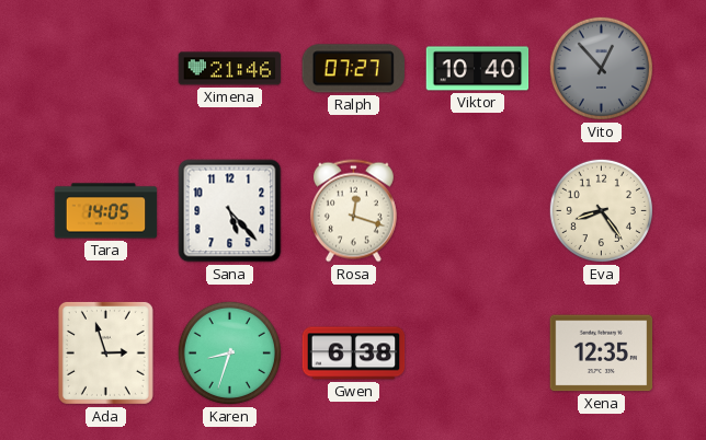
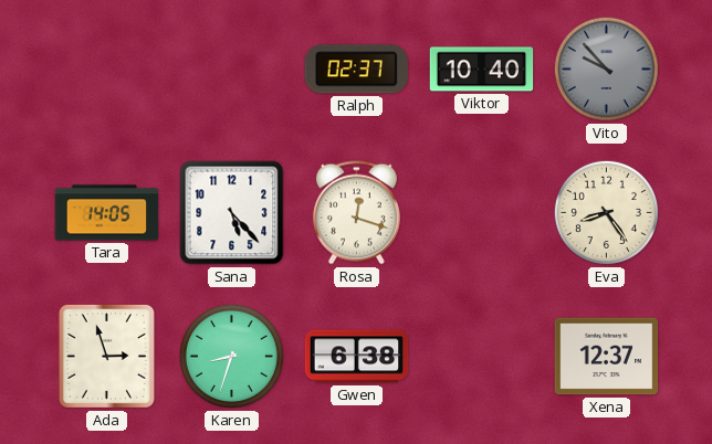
Ximena: 21:46 -> none (230, 69)
Ralph: 07:27 -> 02:37 (356, 70)
Vito: 12:53 -> 9:53 (606, 68)
Xena: 12:35 -> 12:37 (607, 357)
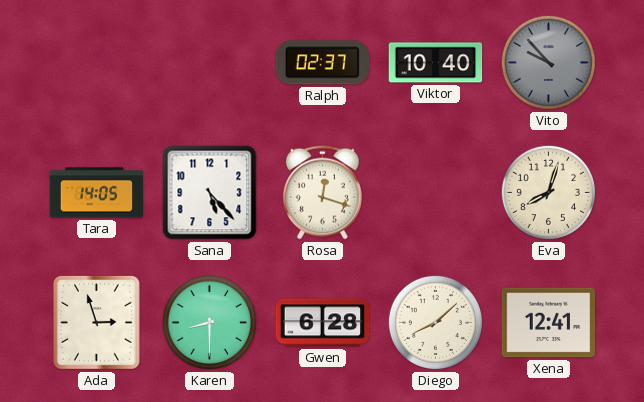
Eva: 8:24 -> 8:03 (548, 192)
Karen: 8:33 -> 8:30 (209, 322)
Gwen: 6:38 -> 6:28 (323, 323)
Diego: none -> 8:08 (435, 322)
Xena: 12:37 -> 12:41 (549, 323)
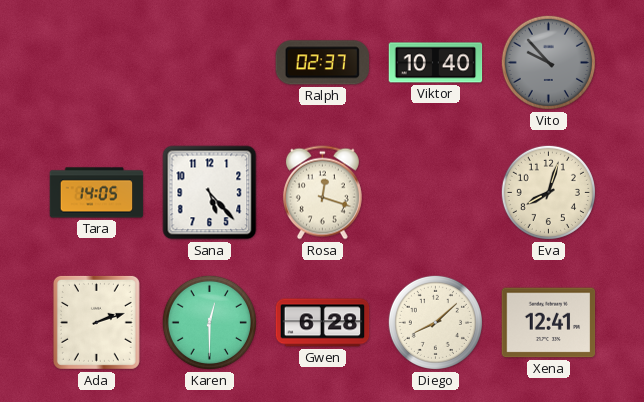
Ada: 2:57 -> 2:12 (96, 322)
Karen: 8:30 -> 12:30 (209, 322)
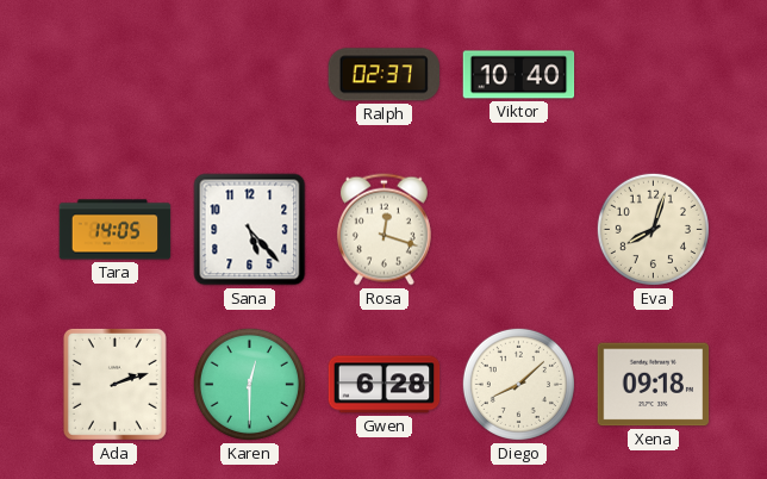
Vito: 9:53 -> none (548, 62)
Xena: 12:41 -> 09:18 (654, 385)
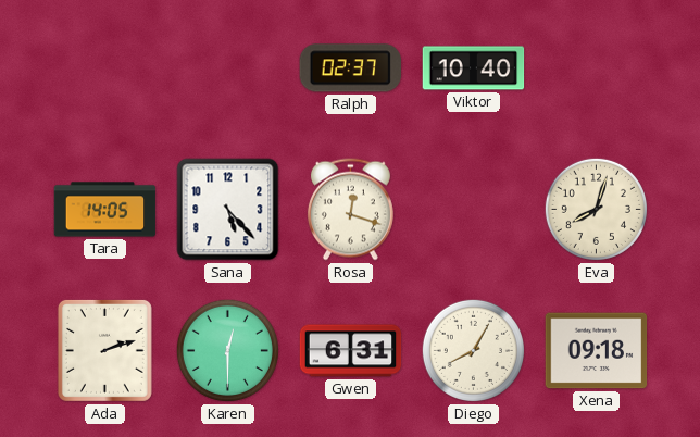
Gwen: 6:28 -> 6:31 (351, 351)
Diego: 8:08 -> 8:05 (473, 350)
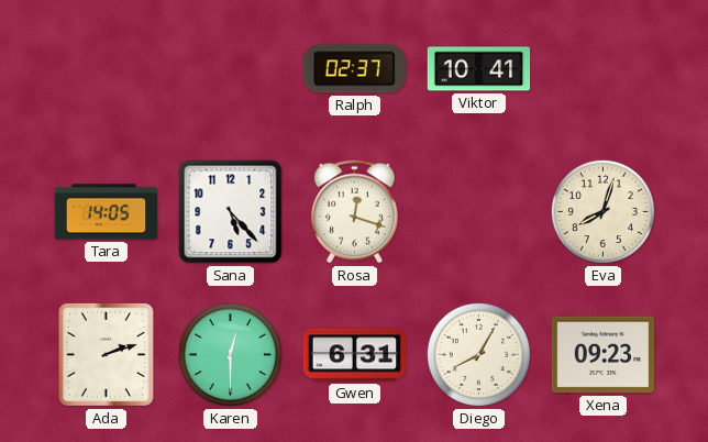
Viktor: 10:40 -> 10:41 (479, 69)
Xena: 09:18 -> 09:23 (604, 355)
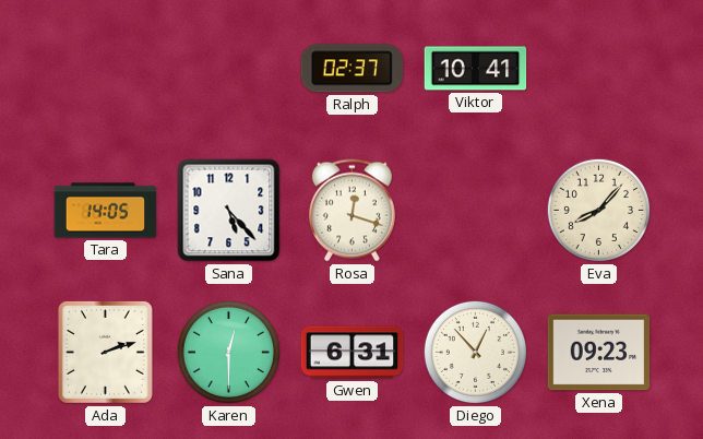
Eva: 8:03 -> 8:07 (598, 210)
Diego: 8:05 -> 12:53 (475, 352)
